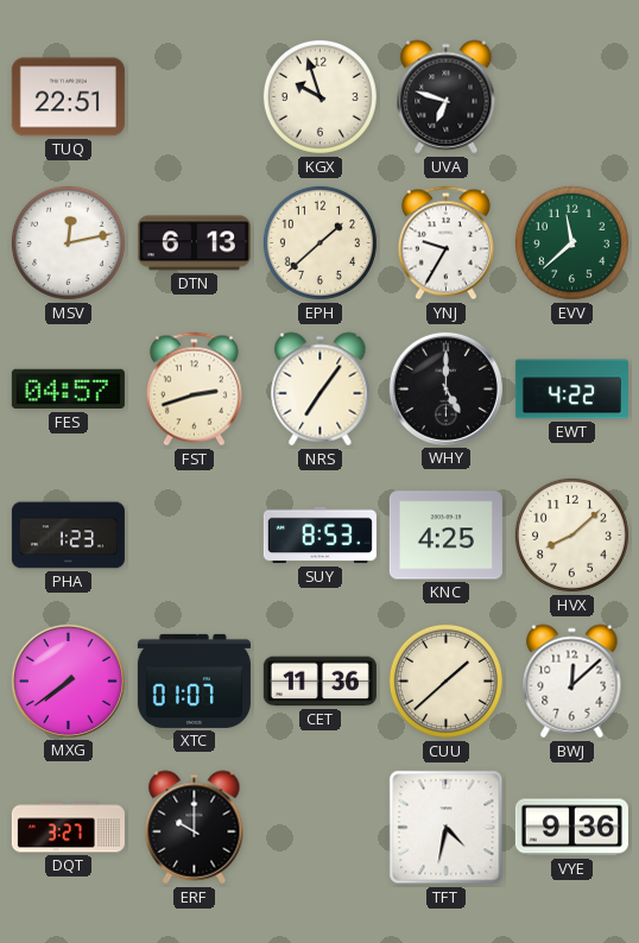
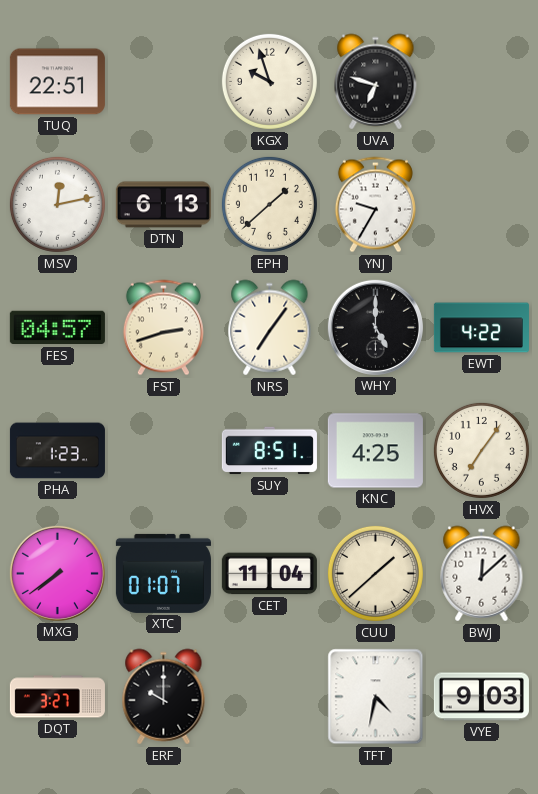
EVV: 11:38 -> none (571, 242)
SUY: 8:53 -> 8:51 (269, 451)
HVX: 8:08 -> 7:06 (481, 450)
CET: 11:36 -> 11:04 (269, 574)
VYE: 9:36 -> 9:03 (481, 697)
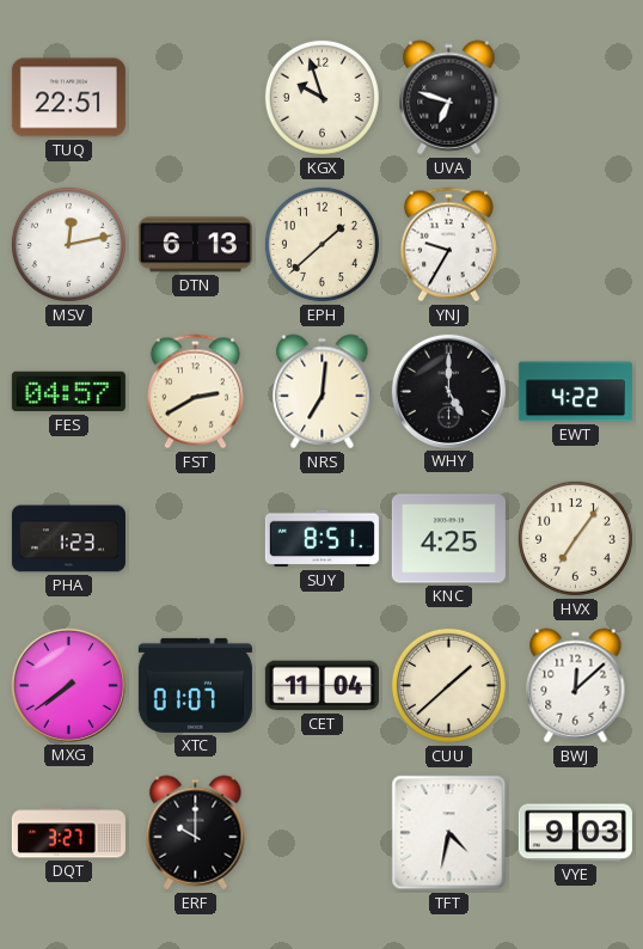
FST: 2:42 -> 2:40 (195, 392)
NRS: 7:06 -> 7:01 (323, 392)
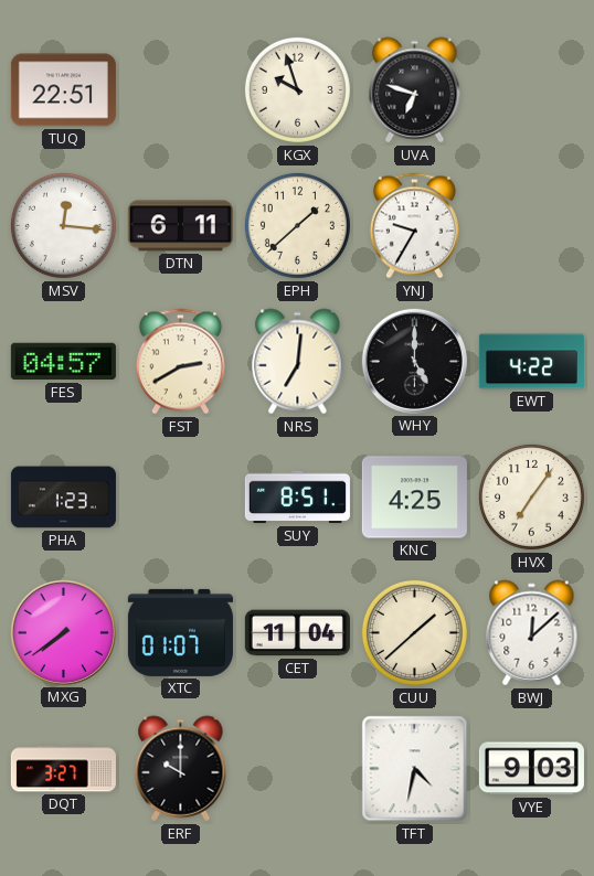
MSV: 12:13 -> 12:16 (63, 225)
DTN: 6:13 -> 6:11 (180, 226)
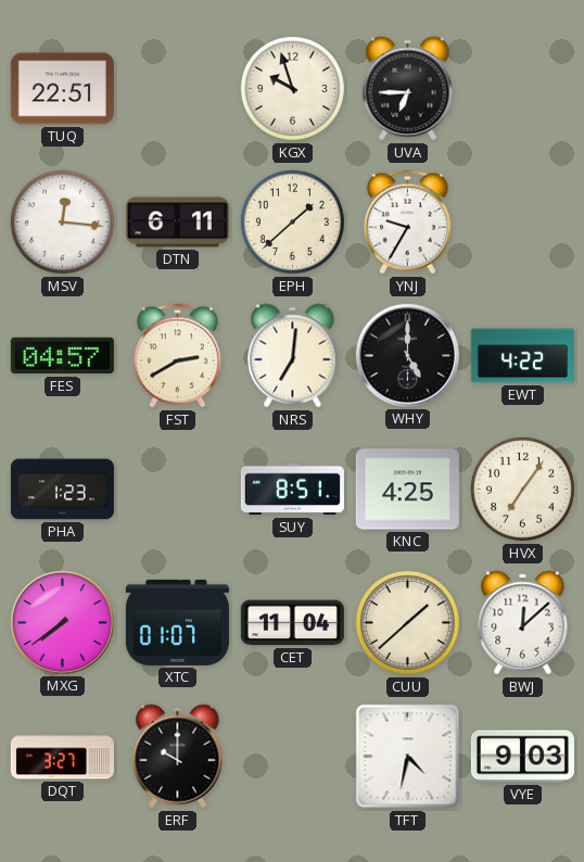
UVA: 6:48 -> 6:45 (408, 89)
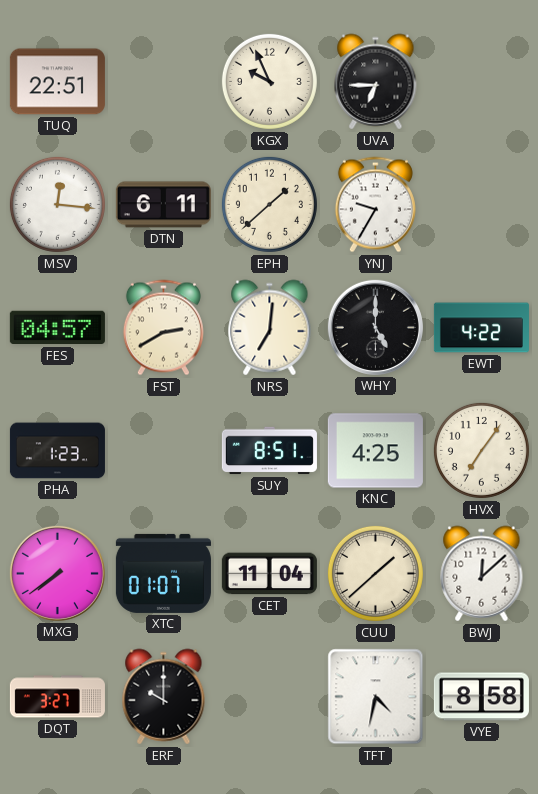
KGX: 9:57 -> 9:56 (269, 81)
VYE: 9:03 -> 8:58 (481, 697)
